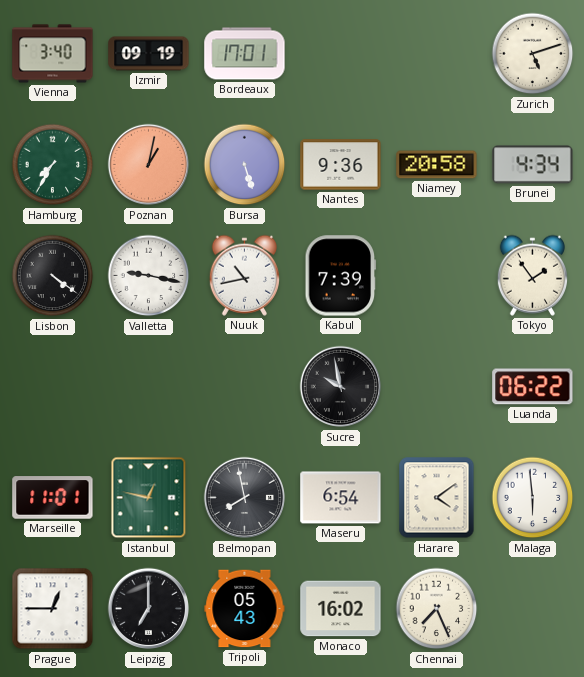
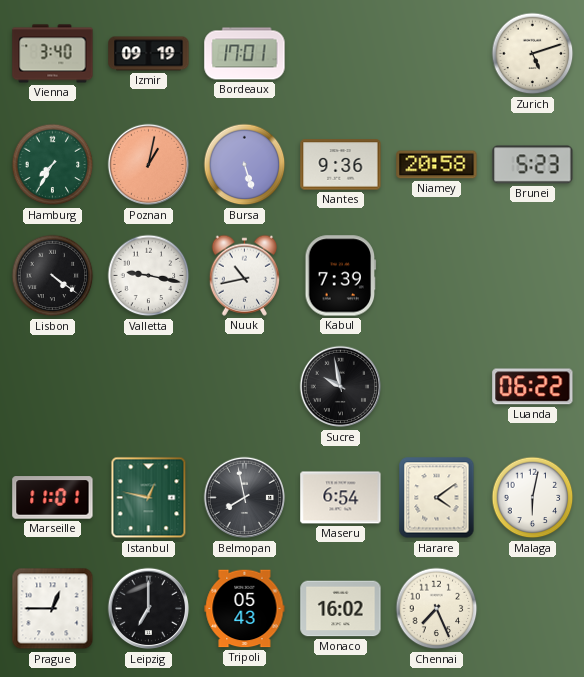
Brunei: 4:34 -> 5:23 (533, 165)
Tokyo: 1:54 -> none (532, 275)
Malaga: 5:59 -> 6:02 (533, 498)
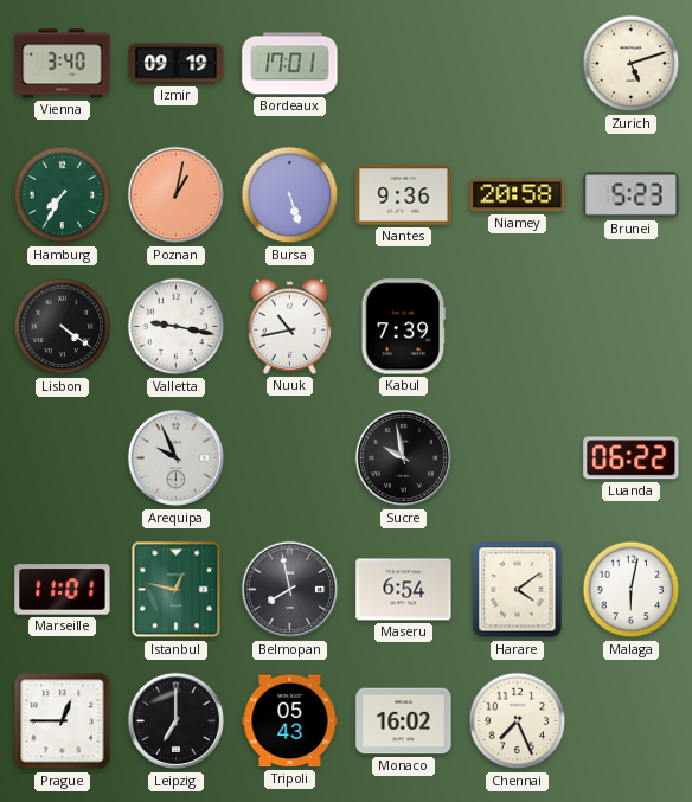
Arequipa: none -> 9:56 (177, 458)
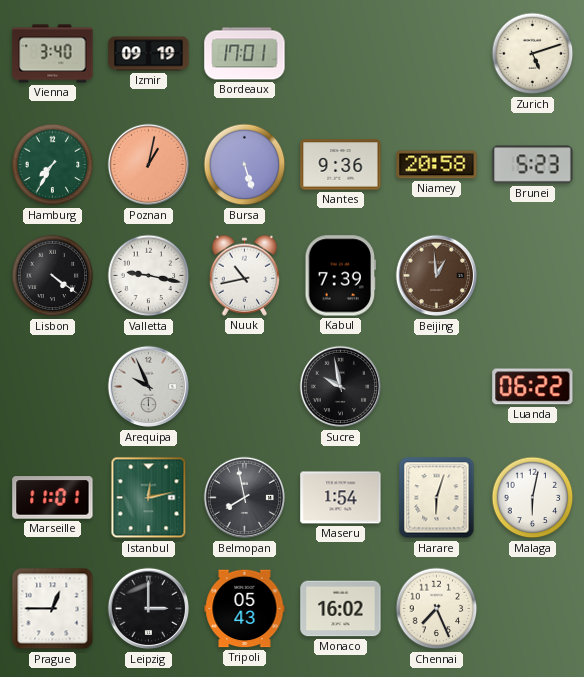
Beijing: none -> 12:59 (437, 276)
Istanbul: 12:47 -> 12:13 (149, 498)
Maseru: 6:54 -> 1:54 (341, 498)
Harare: 4:09 -> 6:03 (437, 498)
Leipzig: 7:00 -> 3:00 (149, 609)
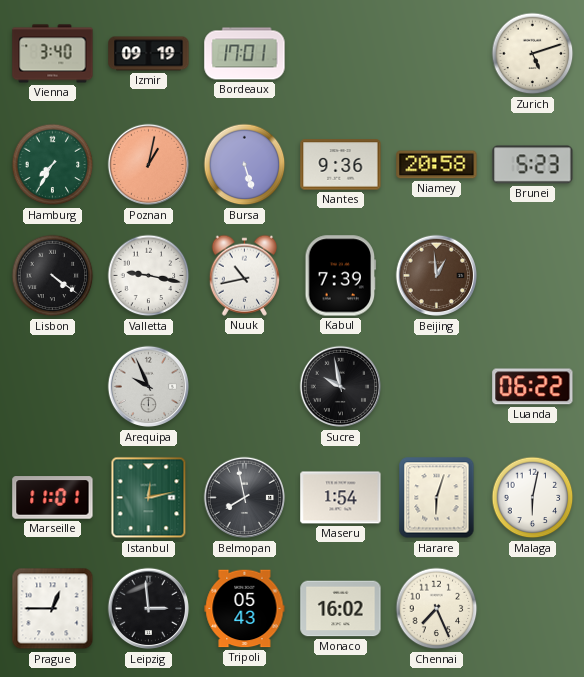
Leipzig: 3:00 -> 2:59 (149, 609)
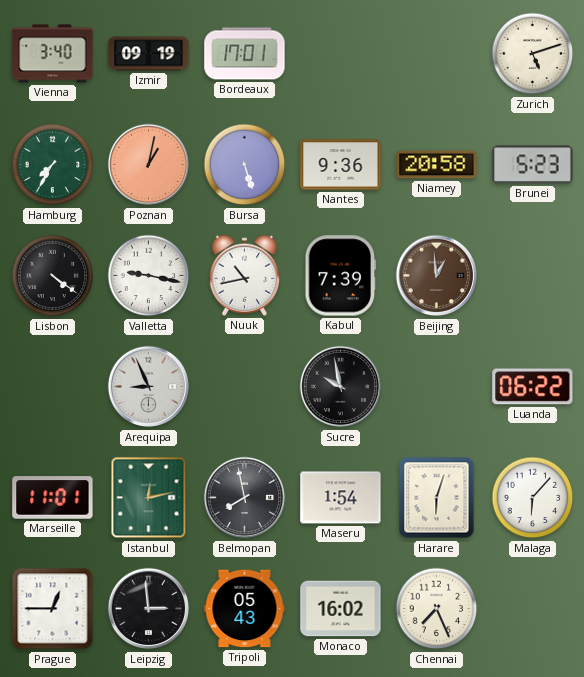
Arequipa: 9:56 -> 8:56 (149, 387)
Malaga: 6:02 -> 6:07 (533, 498)
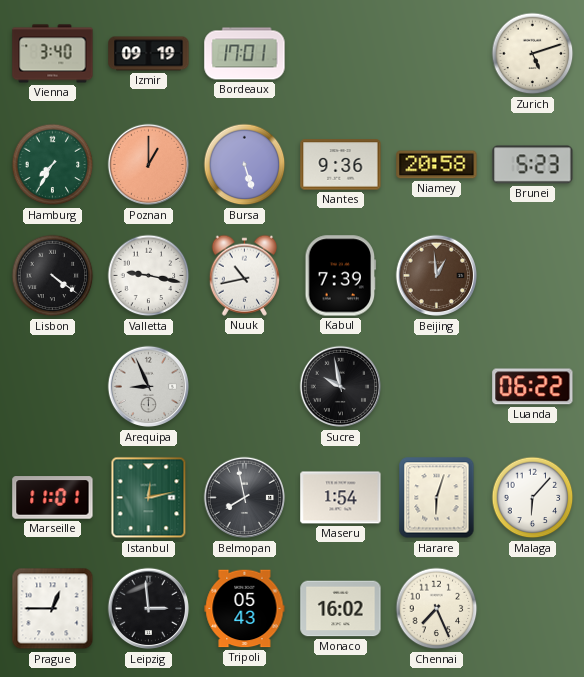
Poznan: 1:02 -> 1:00 (149, 165)
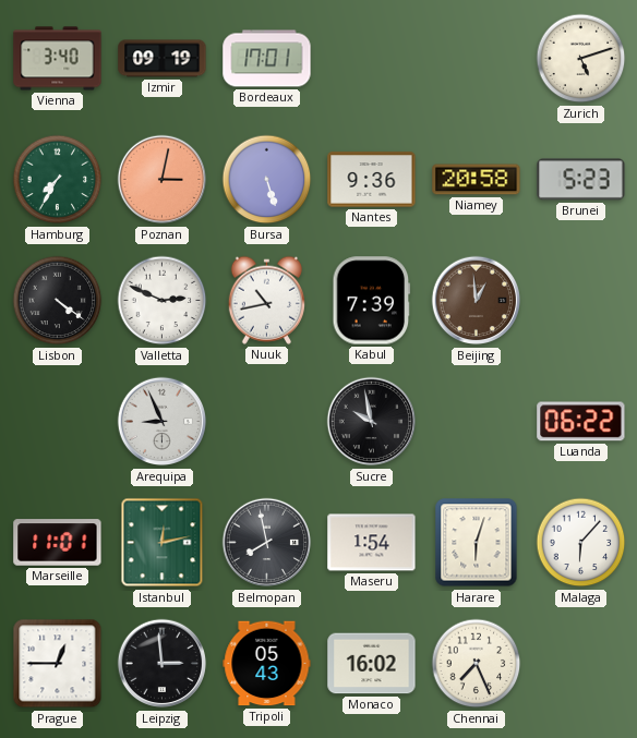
Poznan: 1:00 -> 3:02 (163, 180)
Valletta: 9:17 -> 2:49 (163, 301)
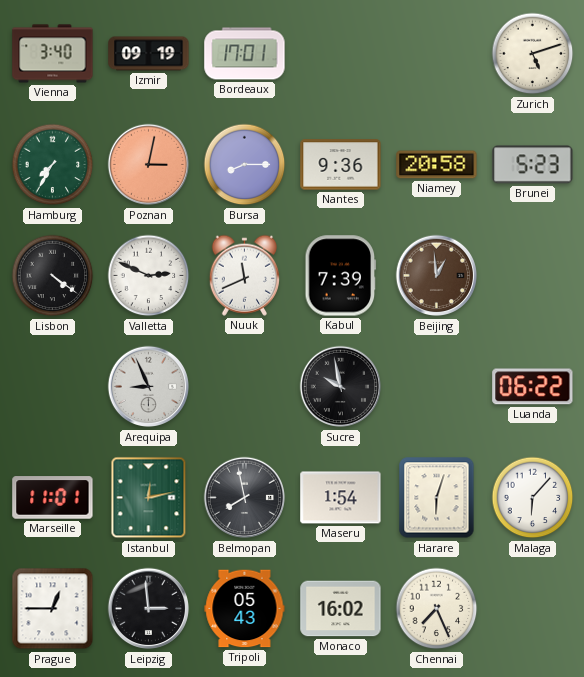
Bursa: 5:27 -> 8:15 (245, 165)
Nuuk: 10:43 -> 11:41 (244, 275)
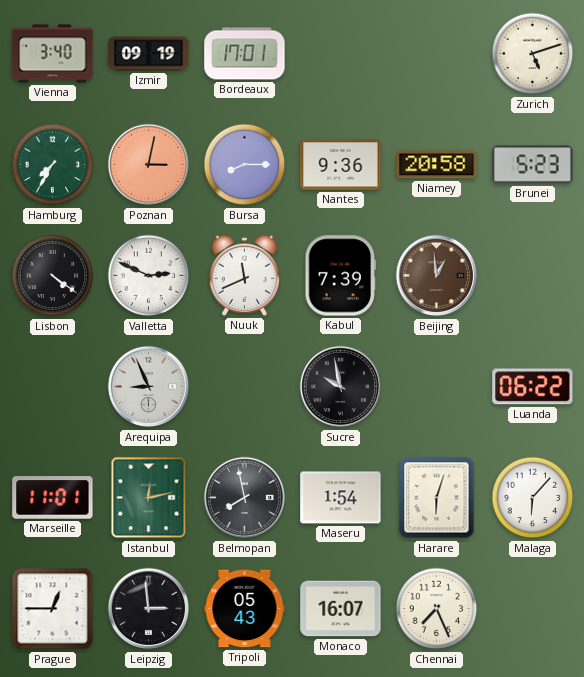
Monaco: 16:02 -> 16:07 (341, 609)
